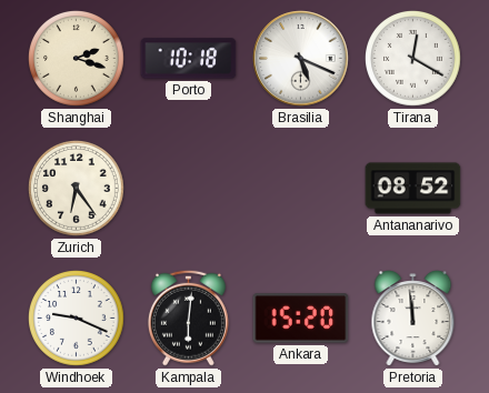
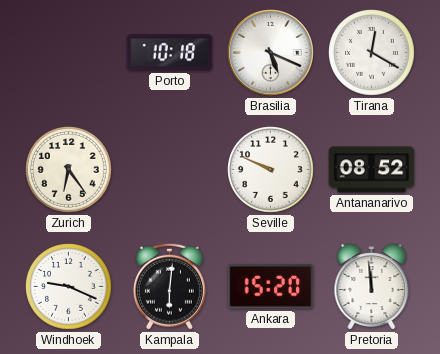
Shanghai: 2:18 -> none (77, 59)
Seville: none -> 9:49 (271, 170)
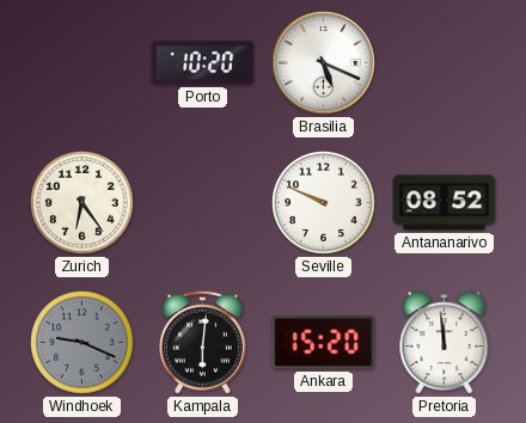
Porto: 10:18 -> 10:20 (203, 63)
Tirana: 12:20 -> none (372, 53)
Windhoek dial: white -> grey (82, 343)
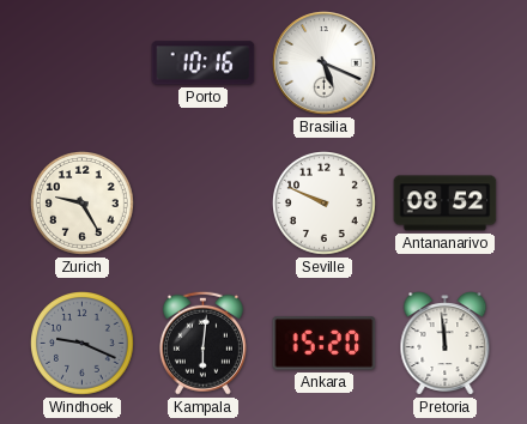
Porto: 10:20 -> 10:16 (204, 63)
Zurich: 6:24 -> 9:25 (83, 204)
